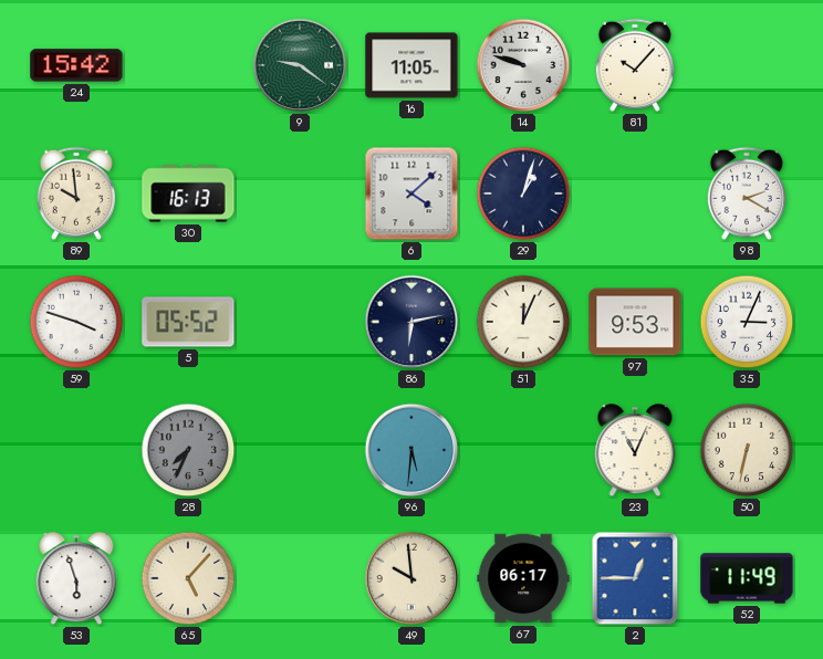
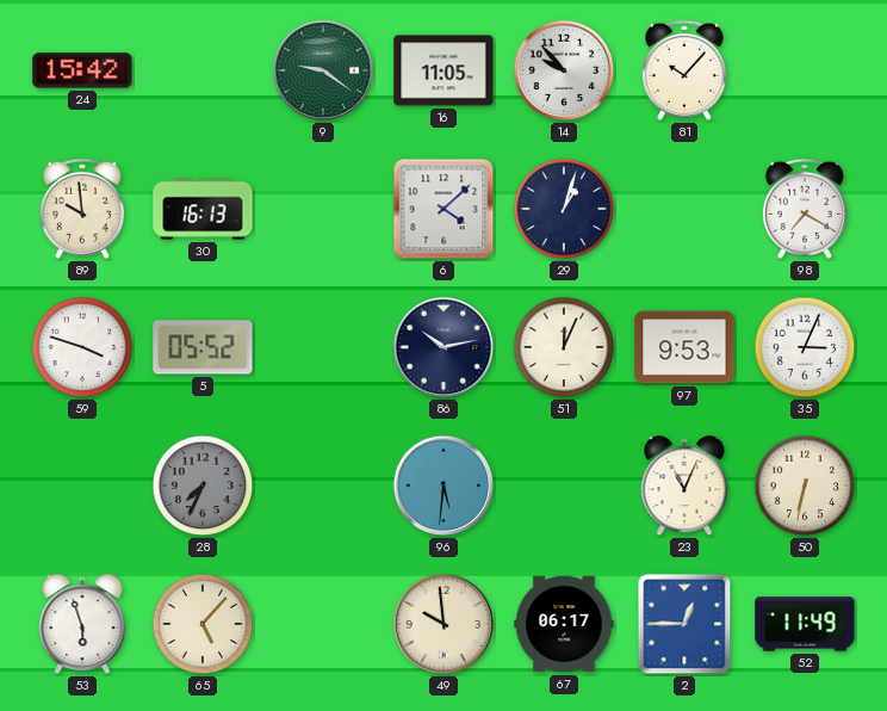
14: 9:48 -> 9:53 (564, 70)
98: 2:20 -> 7:20 (805, 209)
86: 6:13 -> 10:13 (443, 347)
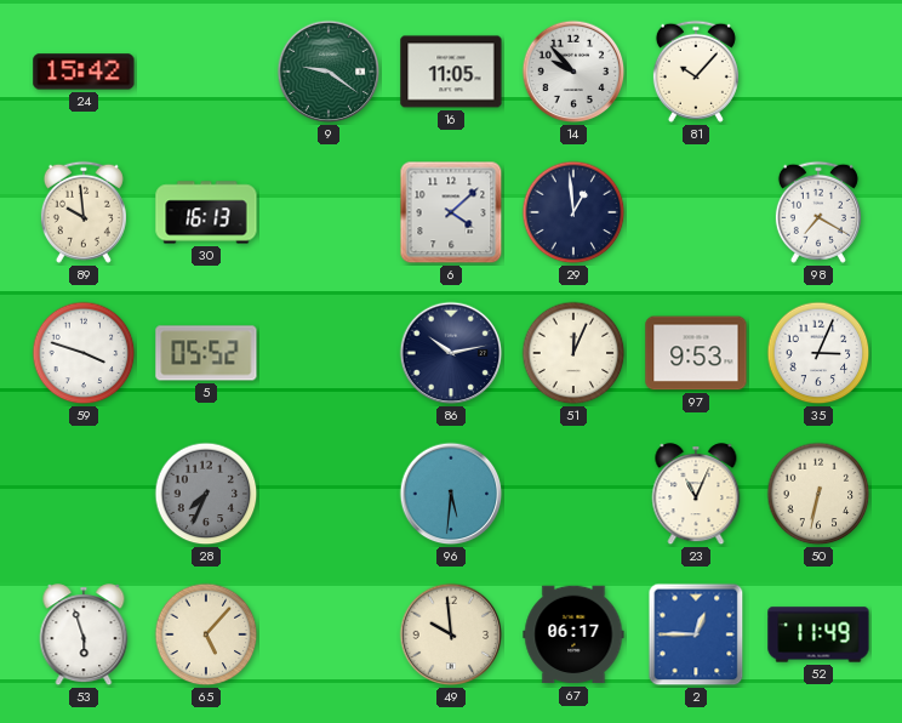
29: 1:03 -> 12:59 (573, 212)
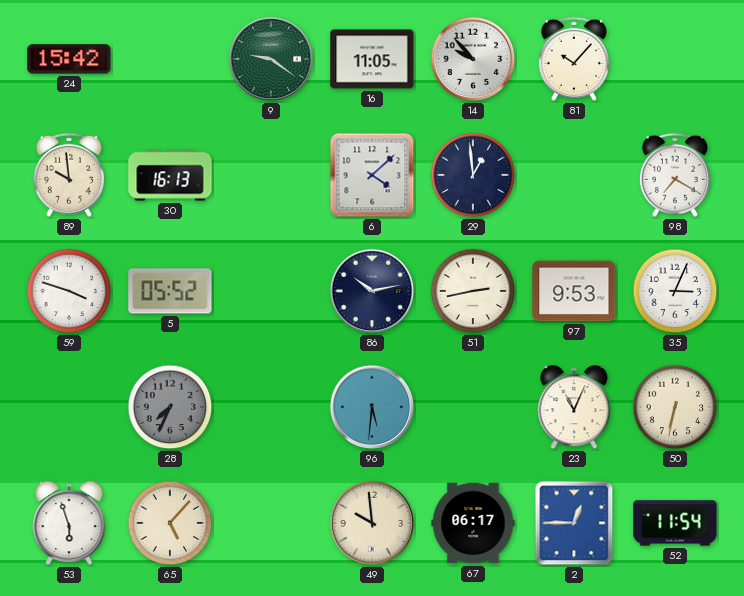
51: 12:04 -> 2:43 (473, 291)
52: 11:49 -> 11:54 (675, 523)
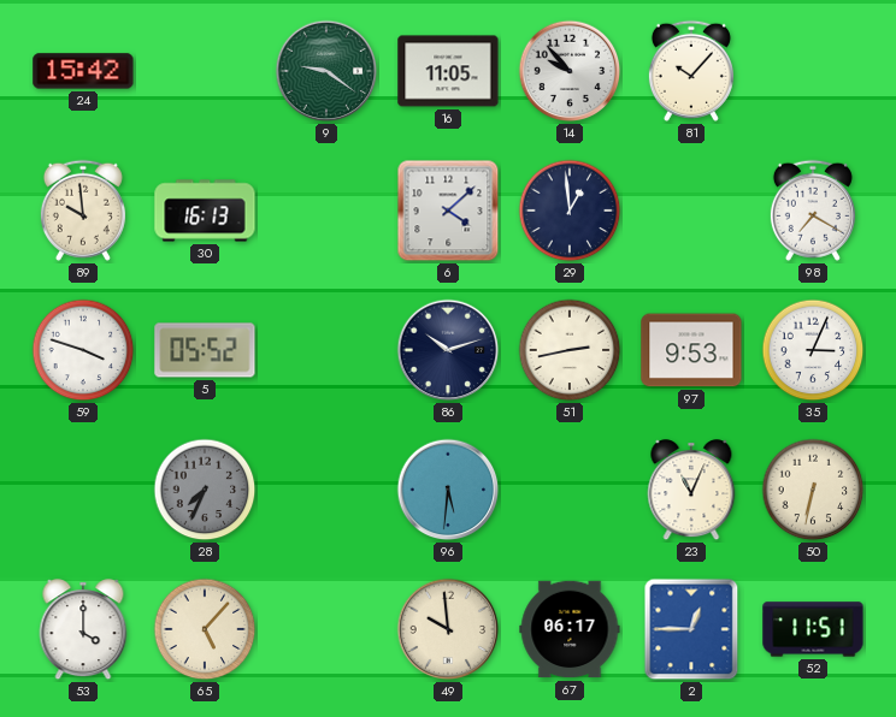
86: 10:13 -> 10:12 (448, 350)
53: 5:57 -> 4:00 (83, 630)
52: 11:54 -> 11:51 (813, 629)
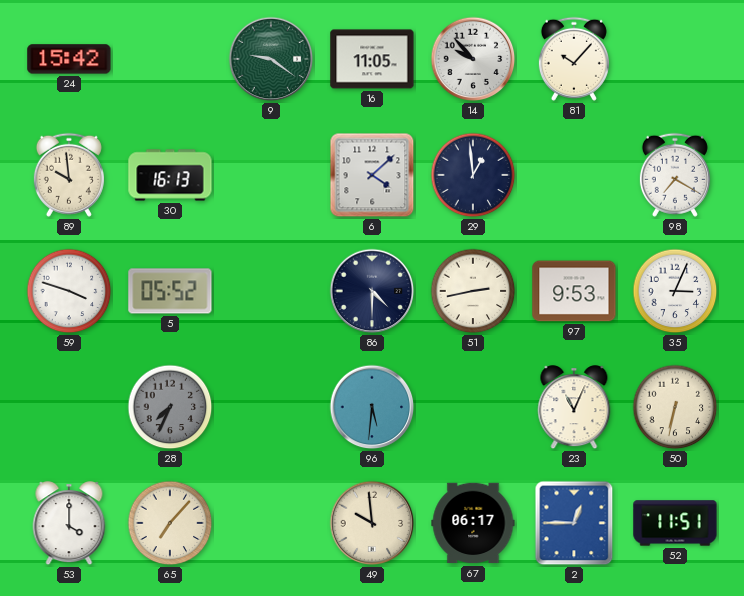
86: 10:12 -> 4:30 (372, 291)
65: 5:07 -> 7:07 (170, 523)
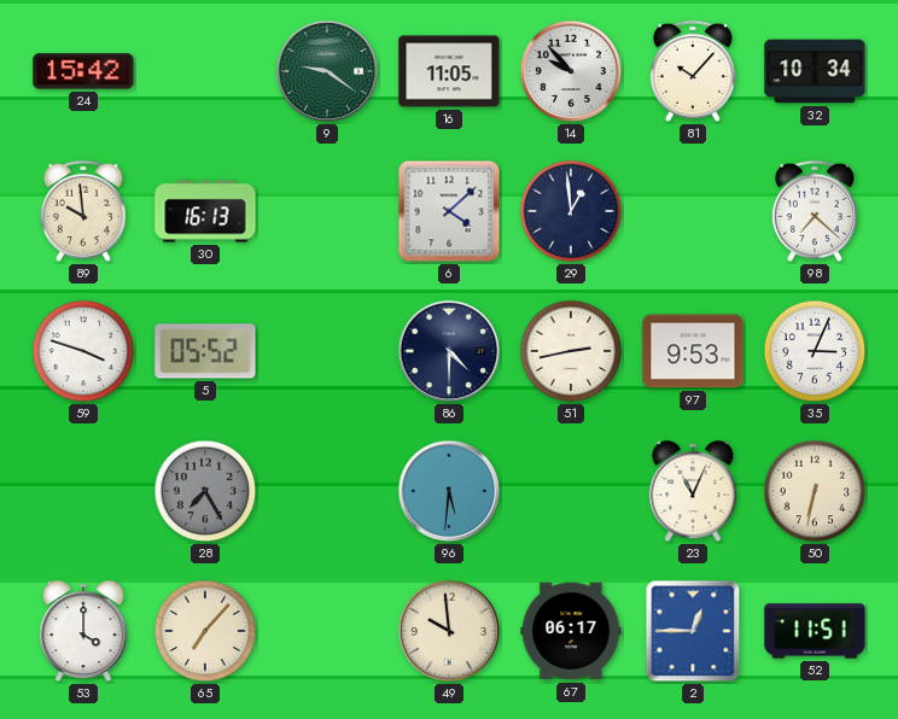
32: none -> 10:34 (815, 71)
98: 7:20 -> 7:22 (815, 211)
28: 7:34 -> 7:25 (205, 491)
